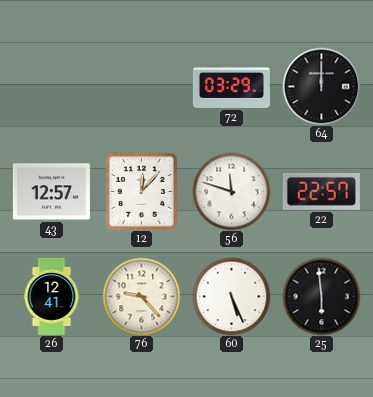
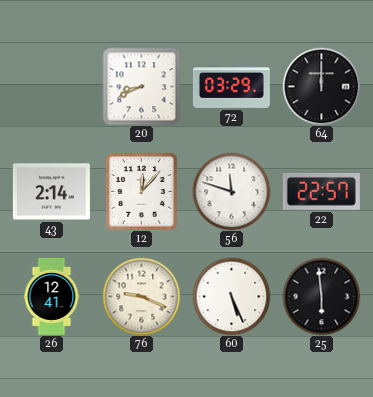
20: none -> 8:41 (141, 86)
43: 12:57 -> 2:14 (51, 192)
76: 9:23 -> 9:19 (141, 296)
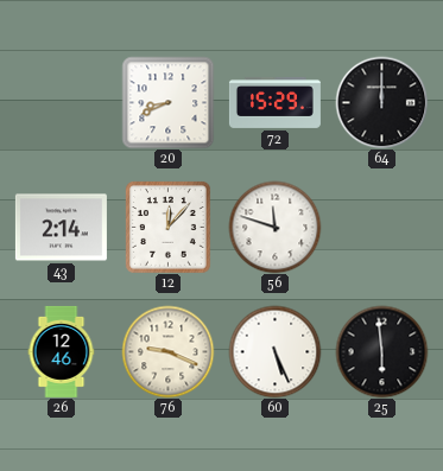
72: 03:29 -> 15:29 (274, 102)
22: 22:57 -> none (321, 191)
26: 12:41 -> 12:46 (62, 351)
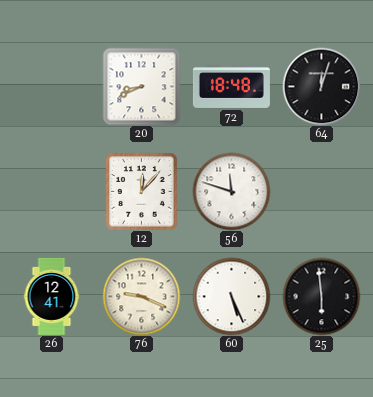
72: 15:29 -> 18:48 (231, 86)
64: 12:00 -> 12:03 (321, 86)
43: 2:14 -> none (61, 228)
26: 12:46 -> 12:41 (52, 296)
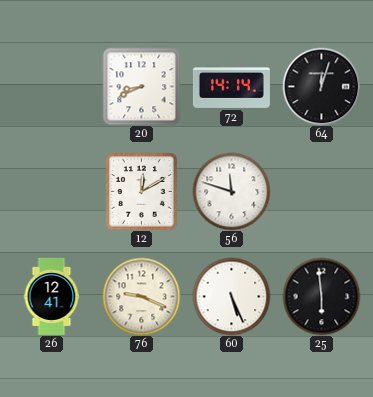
72: 18:48 -> 14:14 (231, 86)
12: 12:07 -> 12:10 (142, 191)
